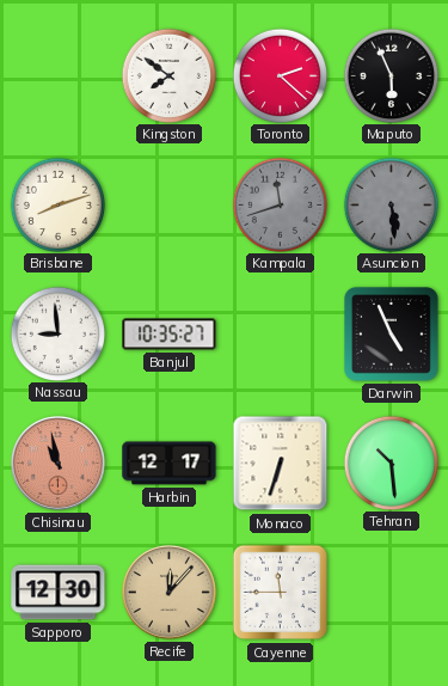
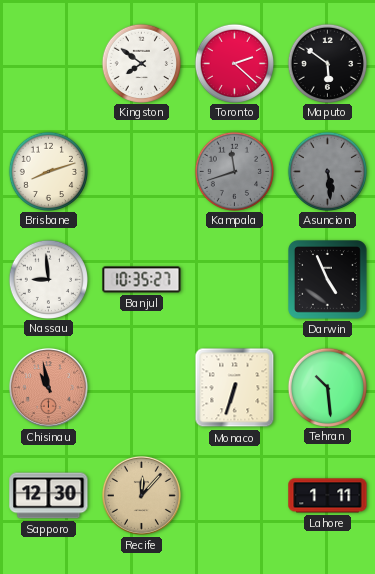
Maputo: 5:56 -> 5:51 (327, 63)
Harbin: 12:17 -> none (170, 464)
Cayenne: 11:45 -> none (281, 593)
Lahore: none -> 1:11 (328, 496)
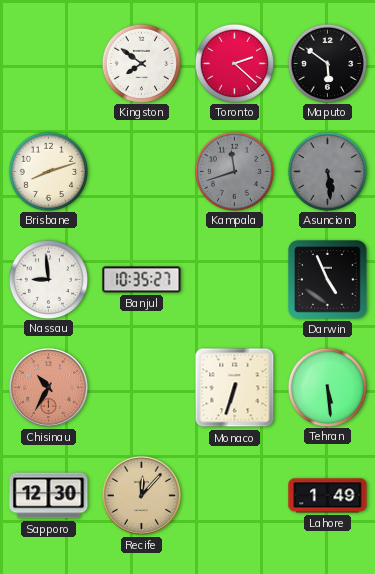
Chisinau: 10:58 -> 10:35 (48, 387)
Tehran: 10:29 -> 5:29 (327, 387)
Lahore: 1:11 -> 1:49 (328, 496)
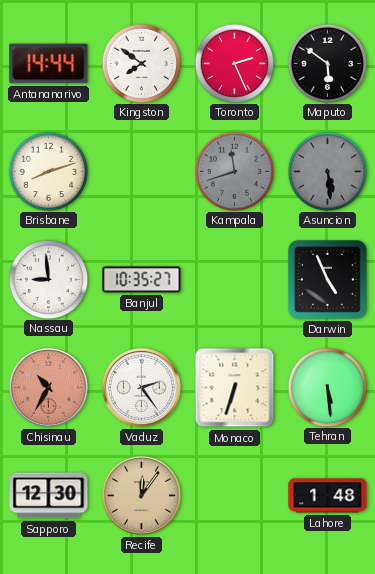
Antananarivo: none -> 14:44 (49, 64)
Toronto: 2:22 -> 2:26 (234, 63)
Vaduz: none -> 2:24 (141, 387)
Recife: 12:07 -> 12:06 (141, 495)
Lahore: 1:49 -> 1:48 (328, 496)
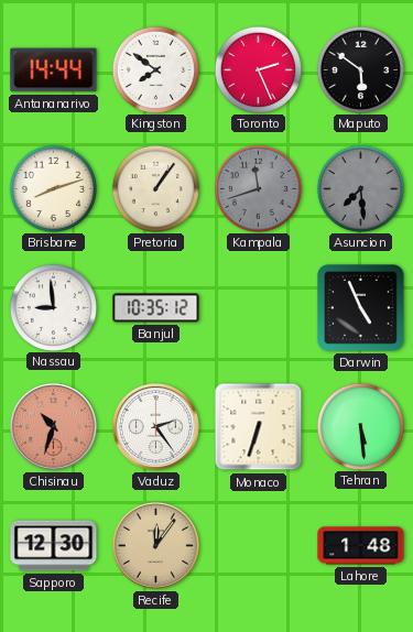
Pretoria: none -> 1:06 (155, 188)
Asuncion: 5:29 -> 7:29 (360, 188)
Banjul: 10:35:27 -> 10:35:12 (156, 308)
Chisinau: 10:35 -> 10:33 (53, 426)
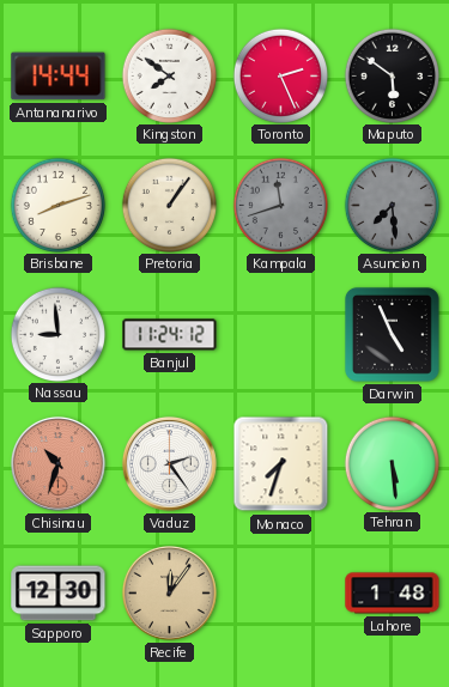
Banjul: 10:35 -> 11:24 (170, 335)
Monaco: 6:33 -> 7:33 (281, 464)
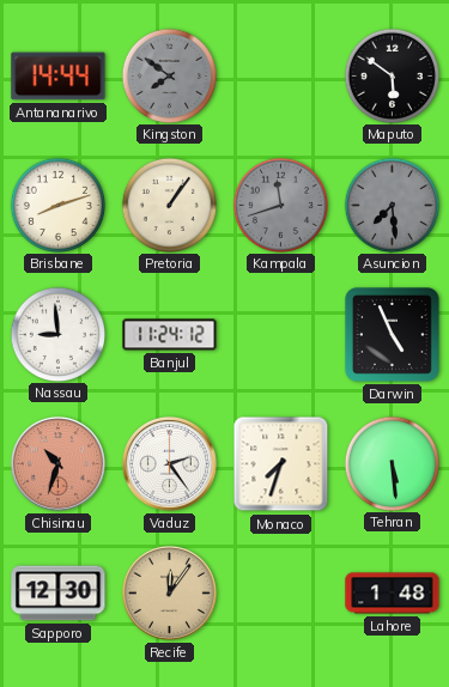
Kingston dial: white -> grey (169, 75)
Toronto: 2:26 -> none (280, 75)
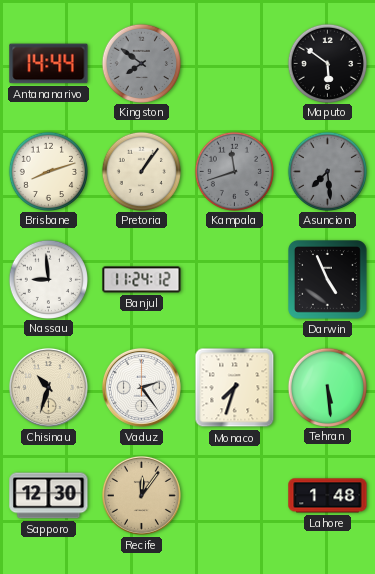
Chisinau dial: salmon -> cream (48, 387)
